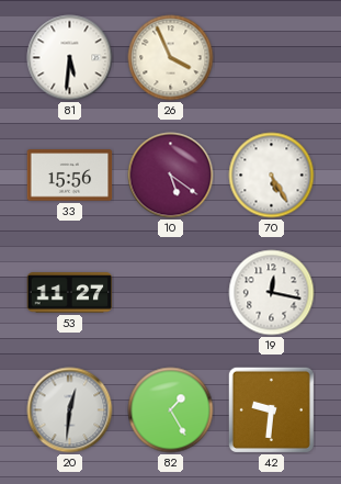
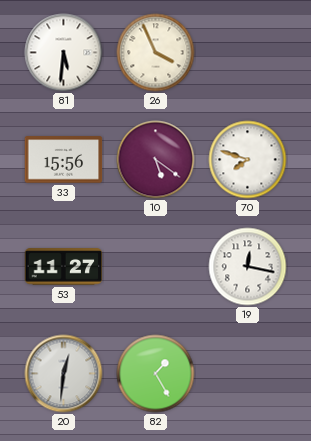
70: 5:25 -> 7:48 (248, 160)
42: 9:31 -> none (271, 409)
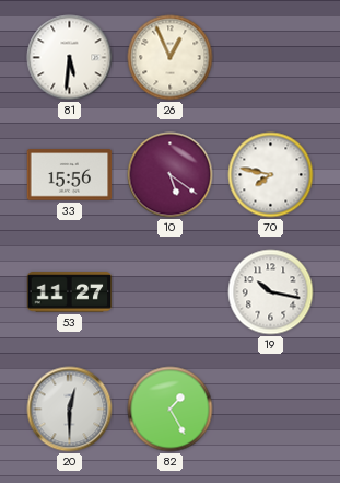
26: 3:56 -> 12:56 (171, 58)
70: 7:48 -> 7:47 (271, 175)
19: 12:17 -> 10:17 (271, 292)
20: 12:31 -> 12:30 (70, 410)
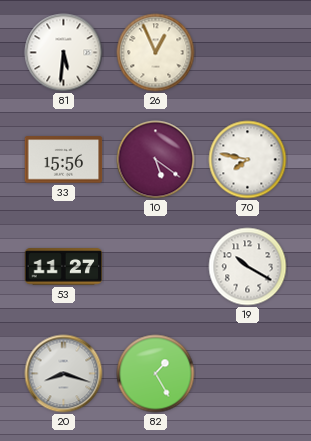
19: 10:17 -> 10:20 (248, 267)
20: 12:30 -> 8:18 (64, 374)
